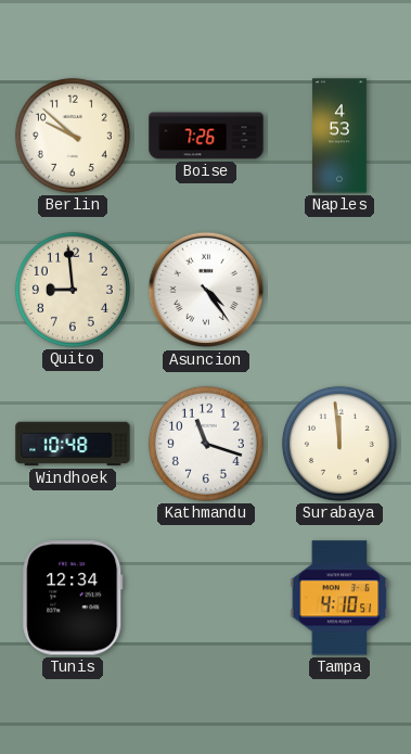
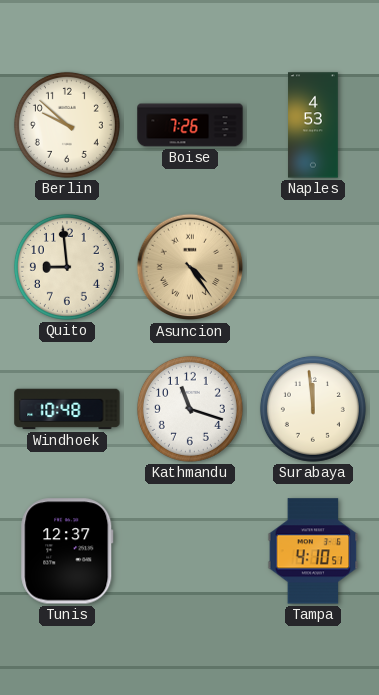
Asuncion dial: white -> champagne (190, 267)
Tunis: 12:34 -> 12:37 (67, 551)
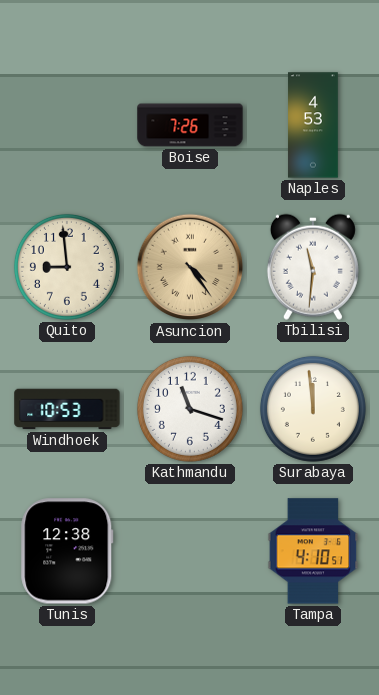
Berlin: 9:52 -> none (67, 125)
Tbilisi: none -> 11:31 (313, 267)
Windhoek: 10:48 -> 10:53 (67, 409)
Tunis: 12:37 -> 12:38 (67, 551)
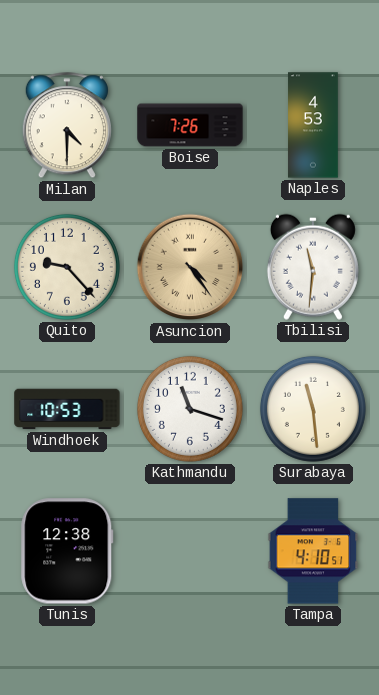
Milan: none -> 4:30 (67, 126)
Quito: 8:59 -> 9:23 (67, 267)
Surabaya: 11:59 -> 11:29 (313, 409)
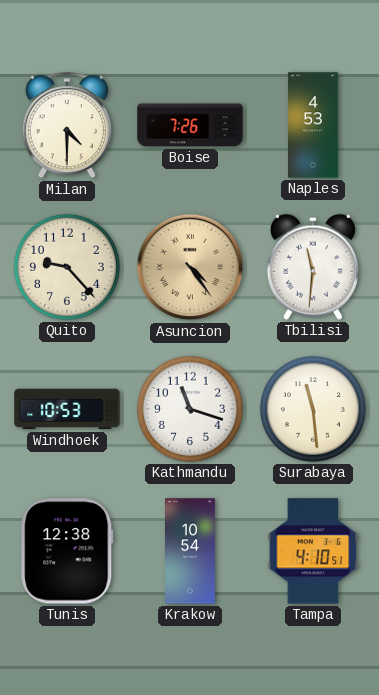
Krakow: none -> 10:54 (191, 551)
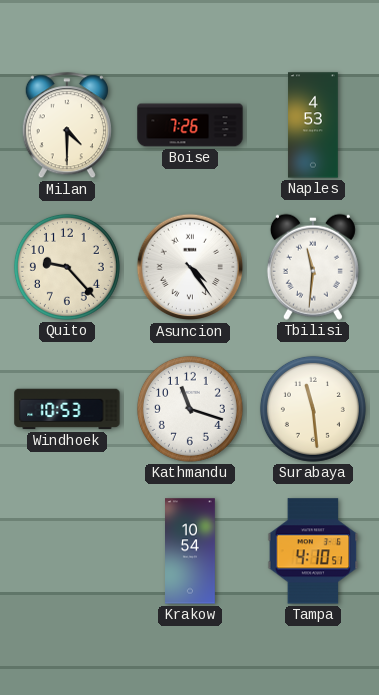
Asuncion dial: champagne -> white (190, 267)
Tunis: 12:38 -> none (67, 551)
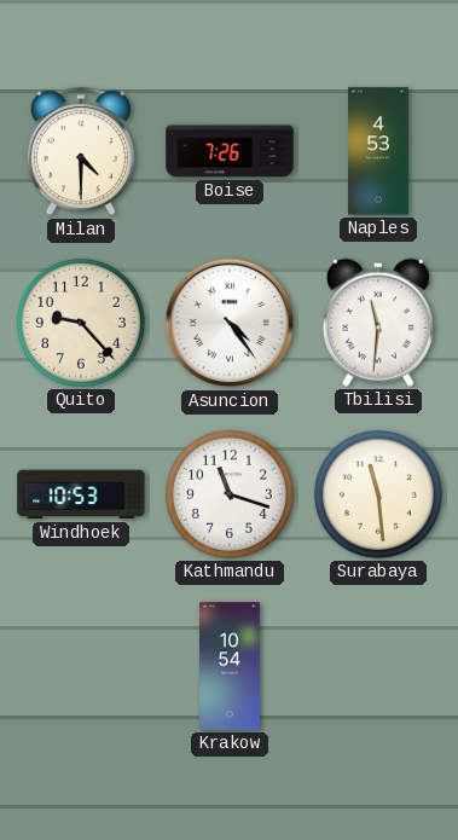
Tampa: 4:10 -> none (313, 551)
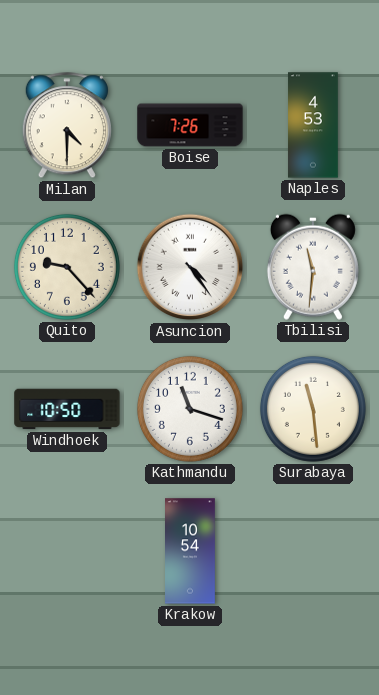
Windhoek: 10:53 -> 10:50 (67, 409)
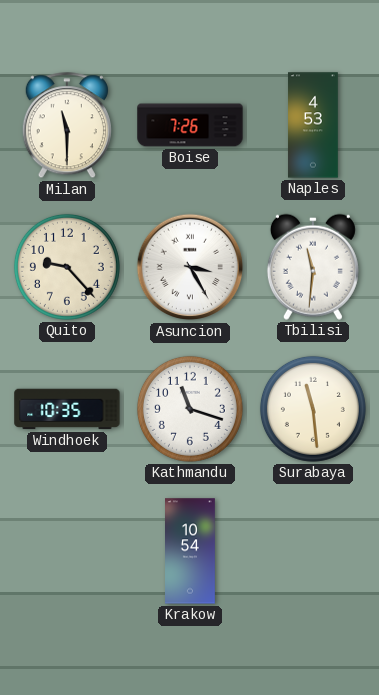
Milan: 4:30 -> 11:30 (67, 126)
Asuncion: 4:24 -> 3:25 (190, 267)
Windhoek: 10:50 -> 10:35 (67, 409)
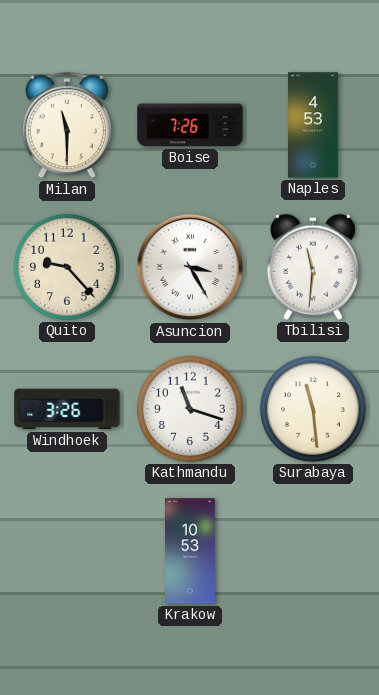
Windhoek: 10:35 -> 3:26 (67, 409)
Krakow: 10:54 -> 10:53 (191, 551)
